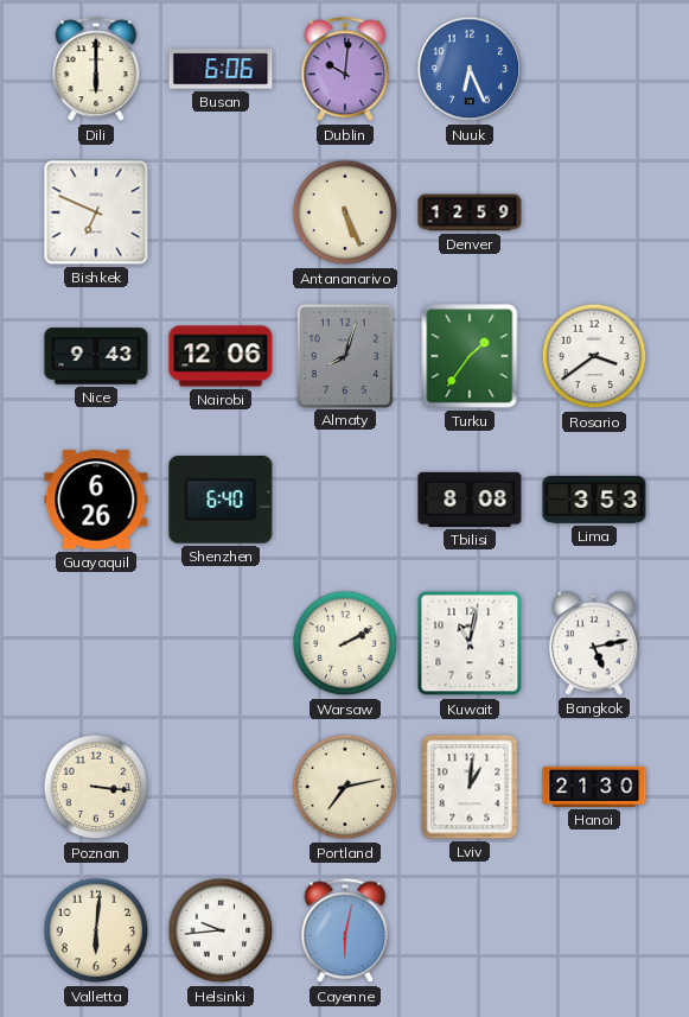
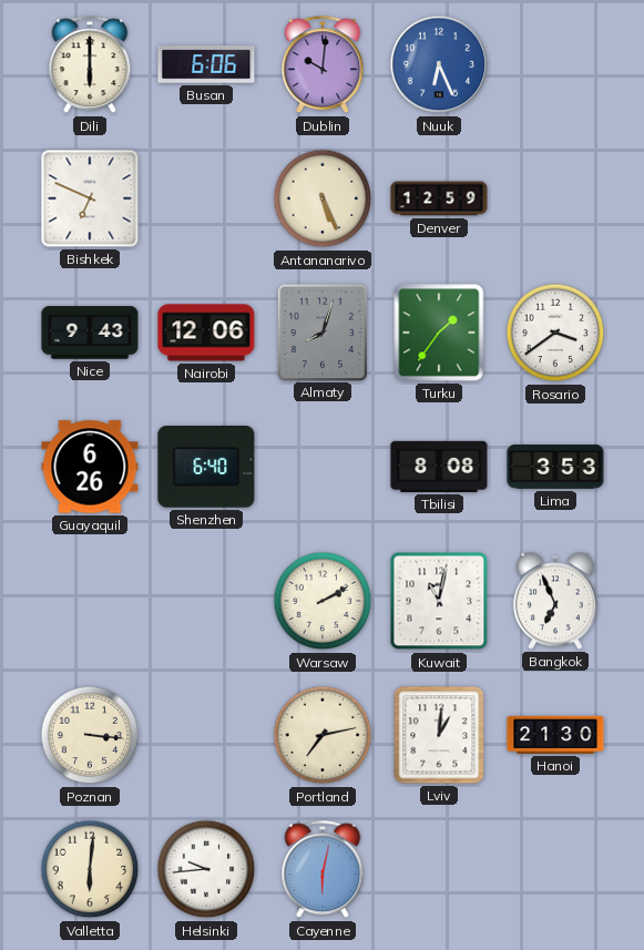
Bangkok: 5:13 -> 6:56 (555, 601)
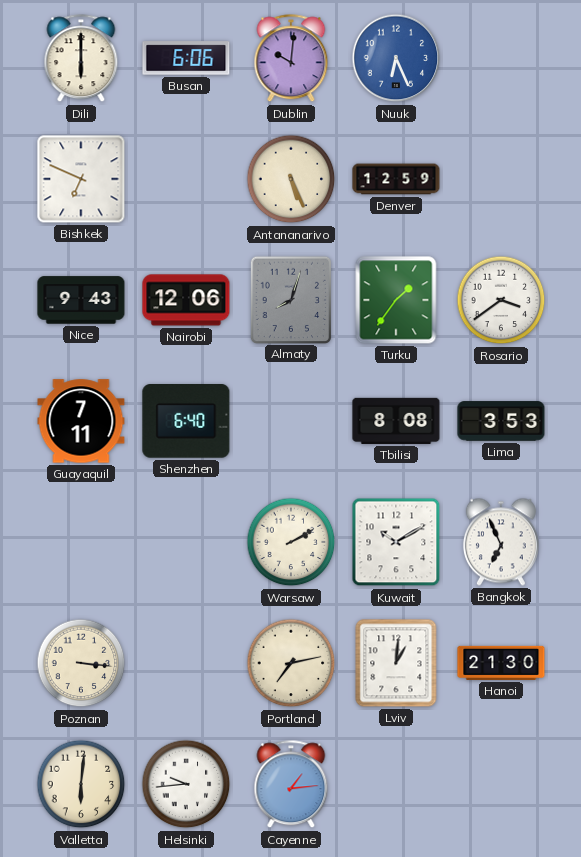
Guayaquil: 6:26 -> 7:11 (81, 421)
Kuwait: 11:02 -> 10:10 (396, 542)
Cayenne: 6:02 -> 1:14 (291, 785)
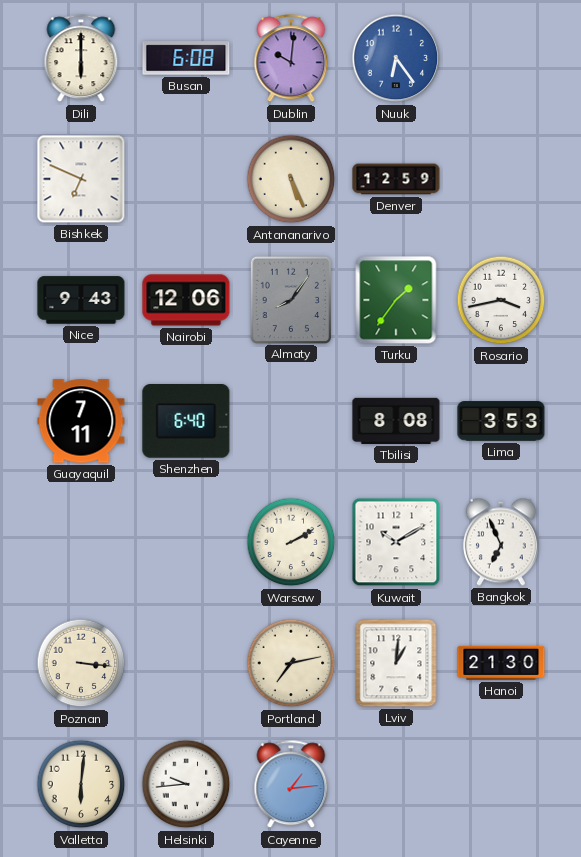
Busan: 6:06 -> 6:08 (186, 58)
Nuuk: 6:26 -> 6:24 (396, 58)
Almaty: 8:03 -> 8:06 (290, 299)
Rosario: 3:39 -> 3:43 (501, 300)
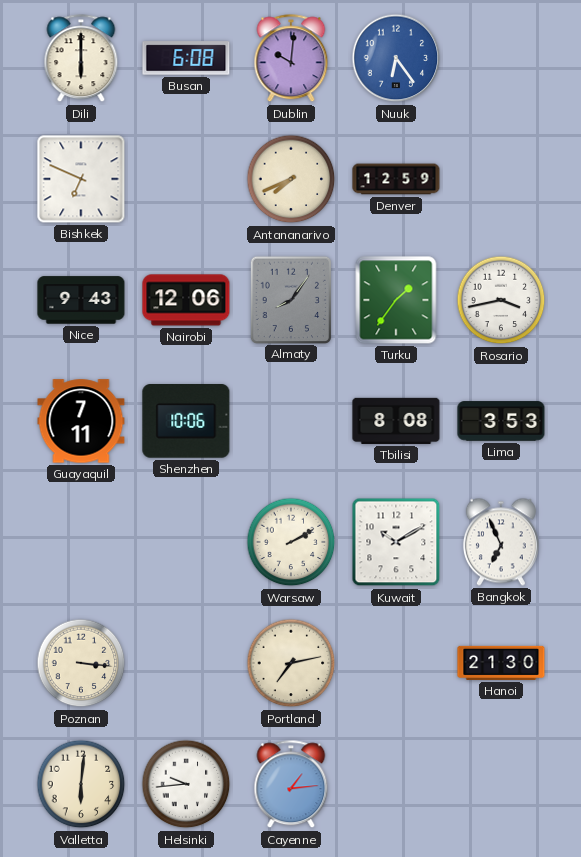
Antananarivo: 5:26 -> 7:41 (291, 179)
Shenzhen: 6:40 -> 10:06 (186, 422)
Lviv: 1:01 -> none (396, 663)
